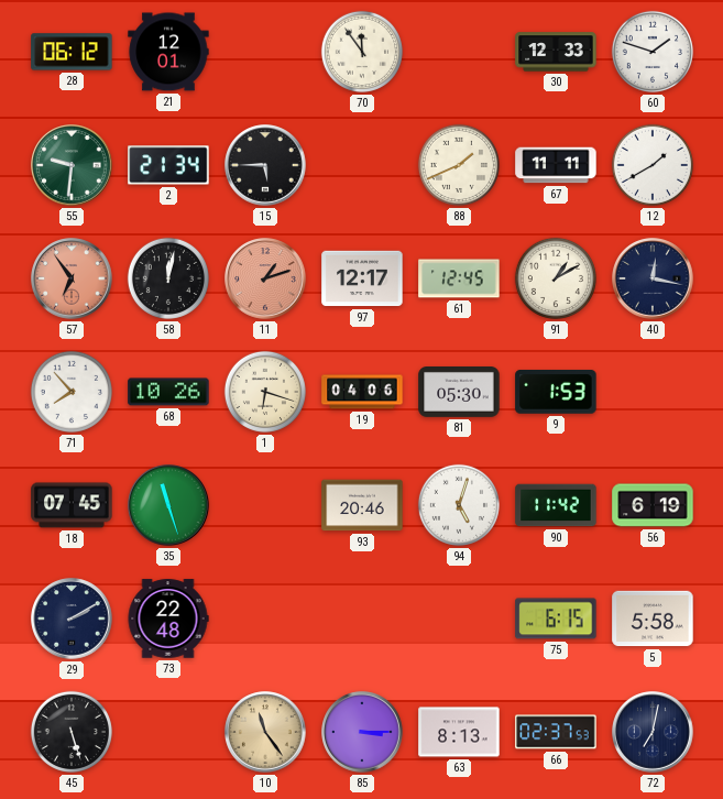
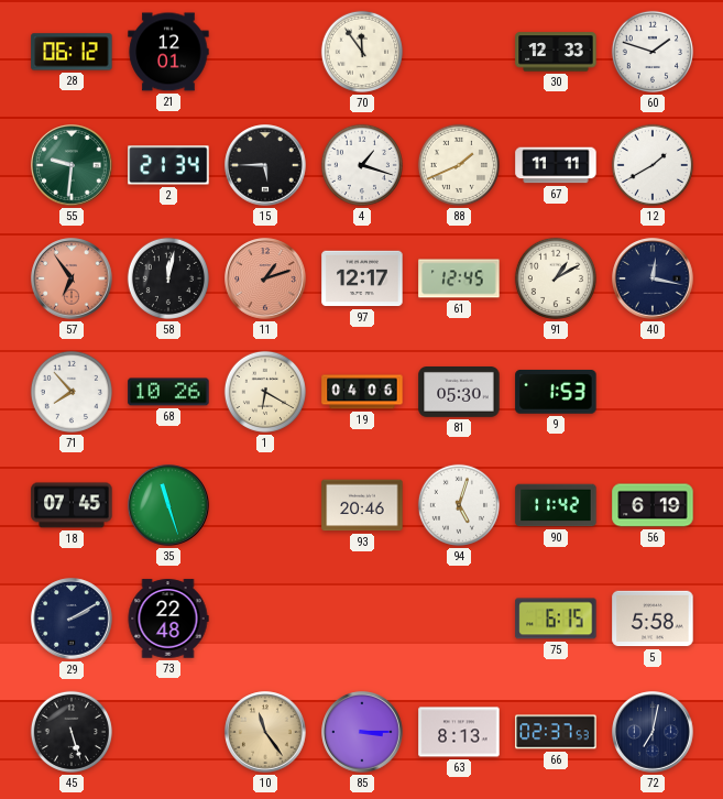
4: none -> 1:18 (362, 165)
1: 6:18 -> 6:20 (265, 392)
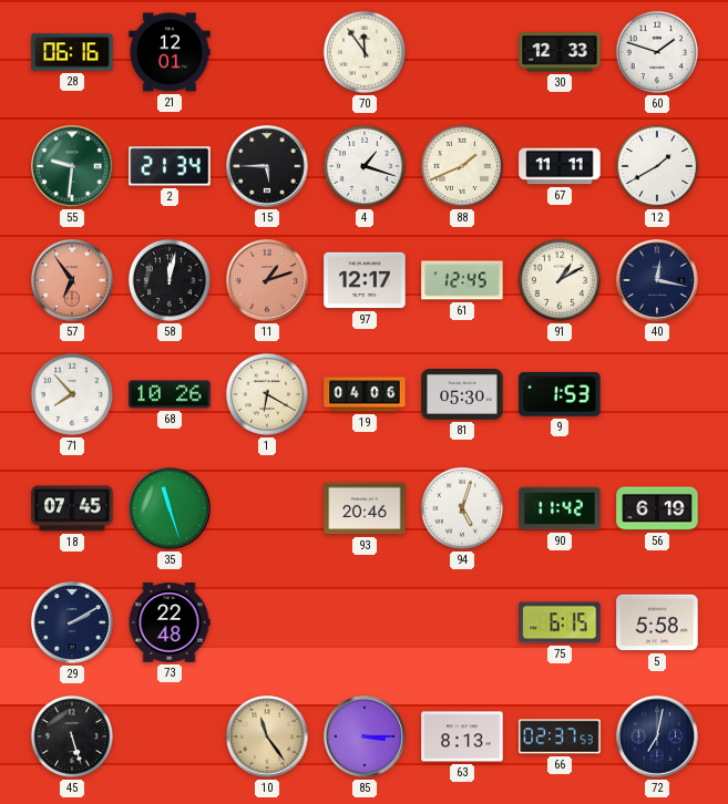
28: 06:12 -> 06:16 (72, 52)
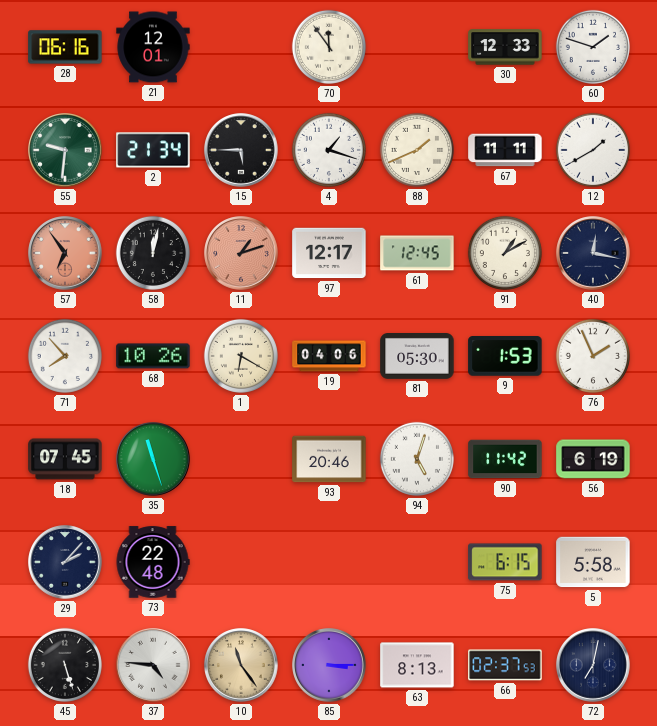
76: none -> 1:56 (593, 356)
29: 2:10 -> 2:07 (65, 562)
37: none -> 4:46 (153, 665)
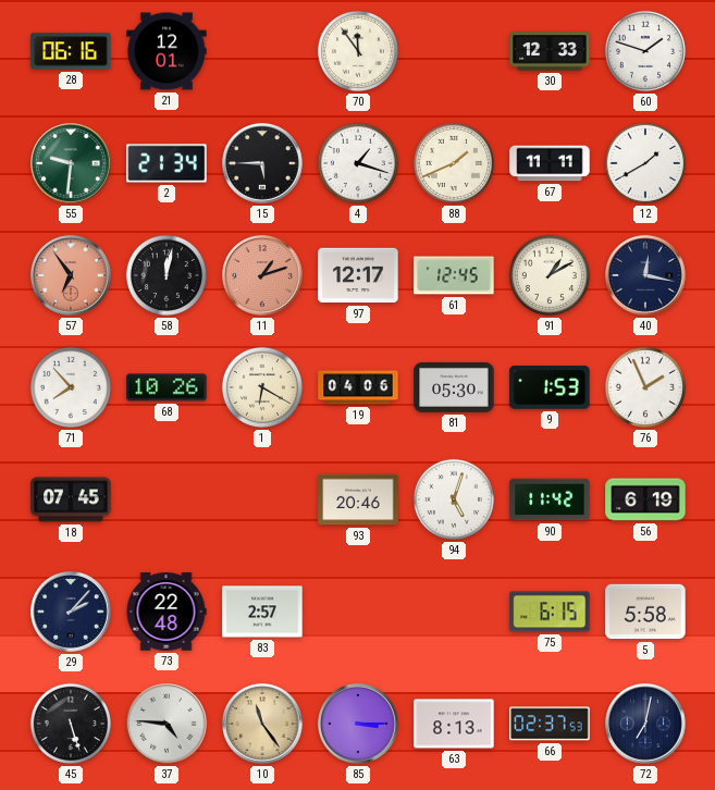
35: 11:27 -> none (153, 459)
83: none -> 2:57 (262, 612)
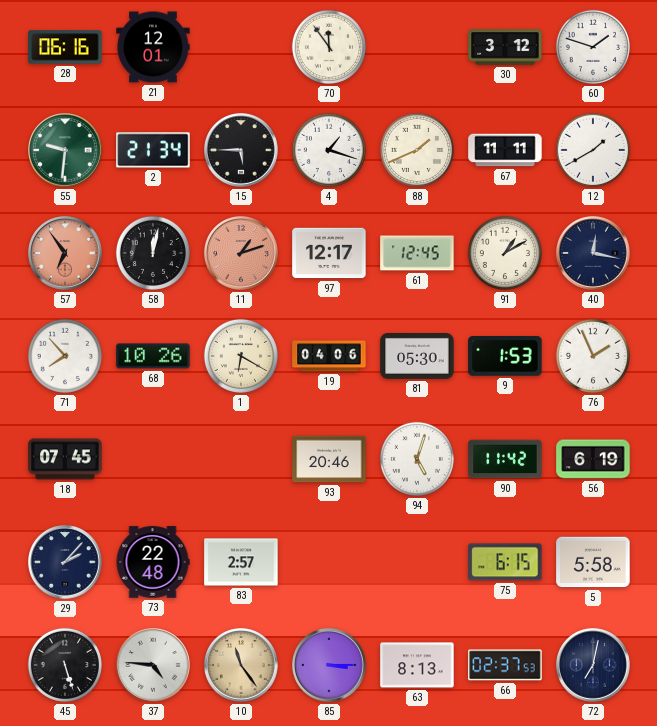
30: 12:33 -> 3:12 (505, 47)
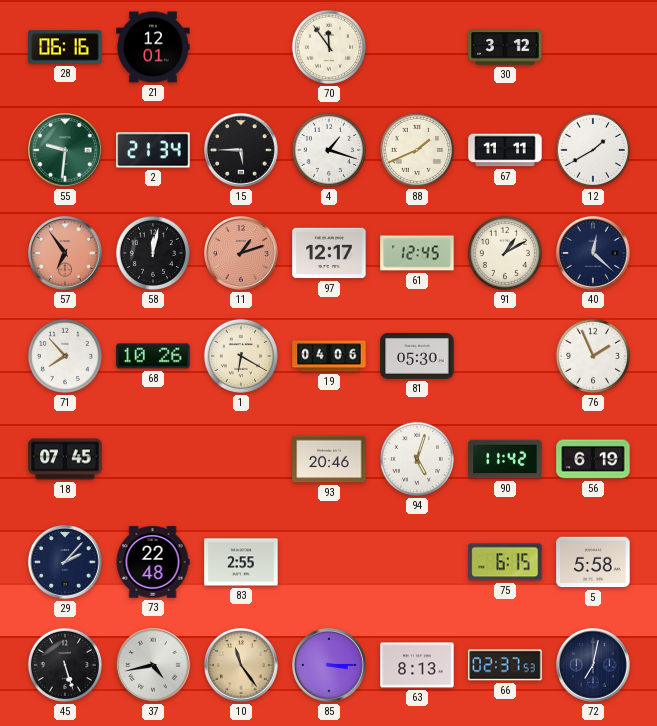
60: 1:48 -> none (593, 47)
40: 12:17 -> 12:22 (593, 253)
9: 1:53 -> none (505, 357)
83: 2:57 -> 2:55 (241, 562)
37: 4:46 -> 4:43 (153, 665)
